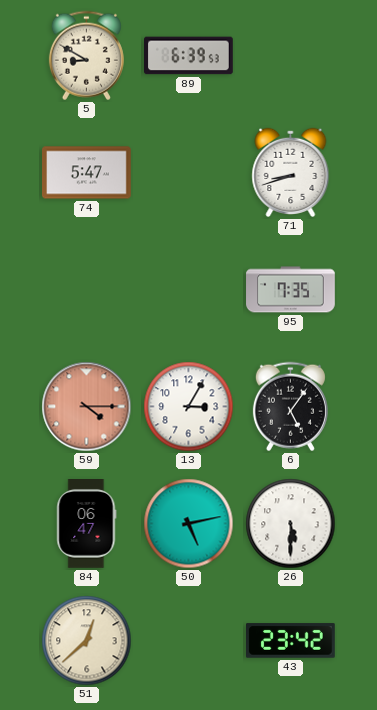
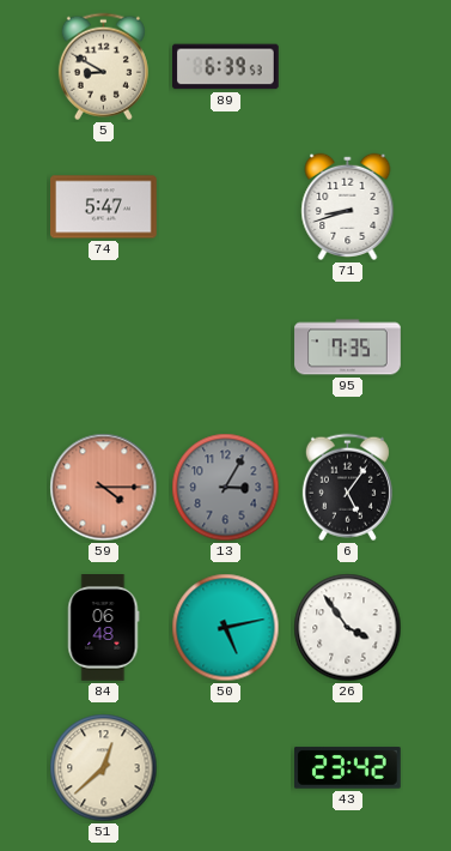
13 dial: white -> grey (226, 488)
84: 06:47 -> 06:48 (104, 628)
26: 5:30 -> 3:54 (348, 628)
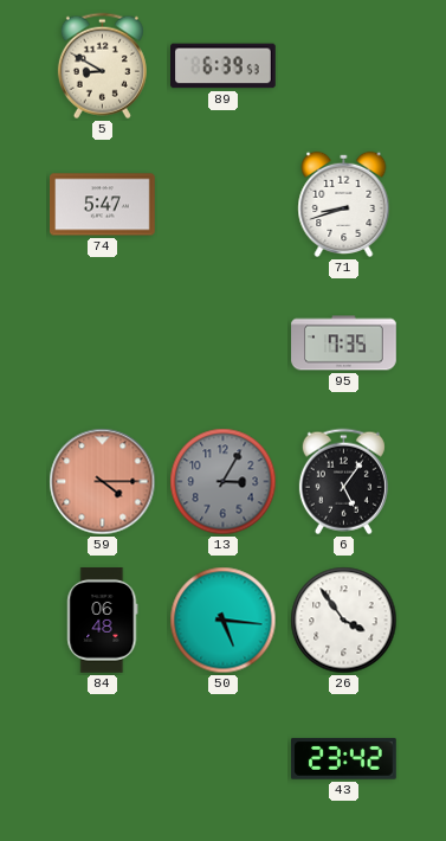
50: 5:13 -> 5:16 (224, 621)
51: 12:38 -> none (104, 768)
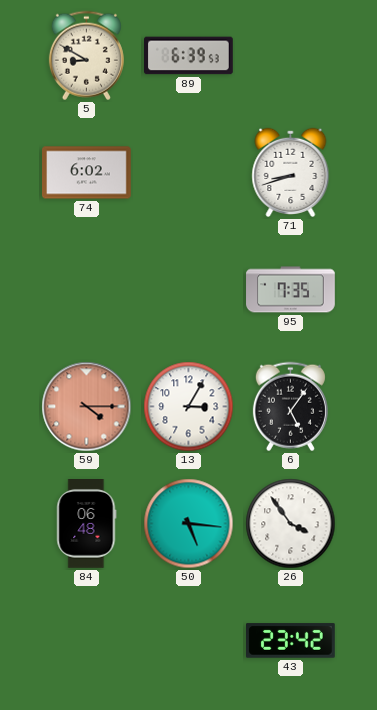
74: 5:47 -> 6:02 (87, 173)
13 dial: grey -> white (189, 407)
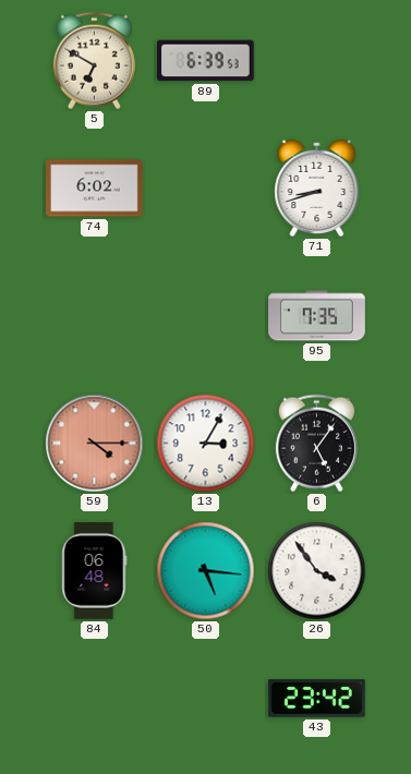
5: 8:50 -> 6:50 (94, 61)
